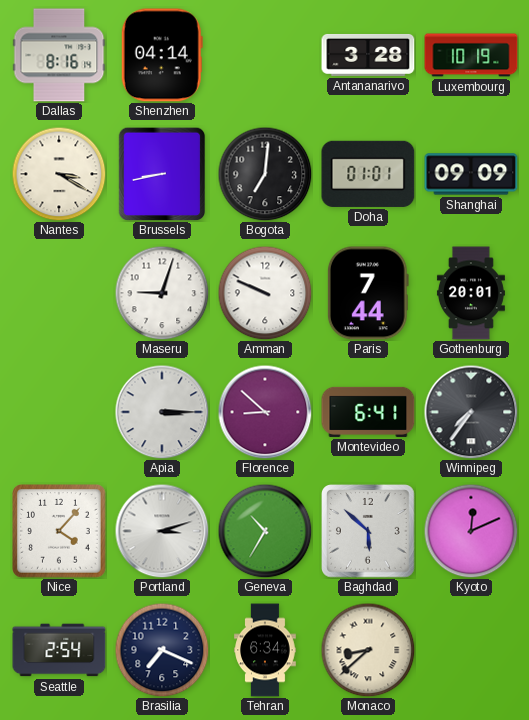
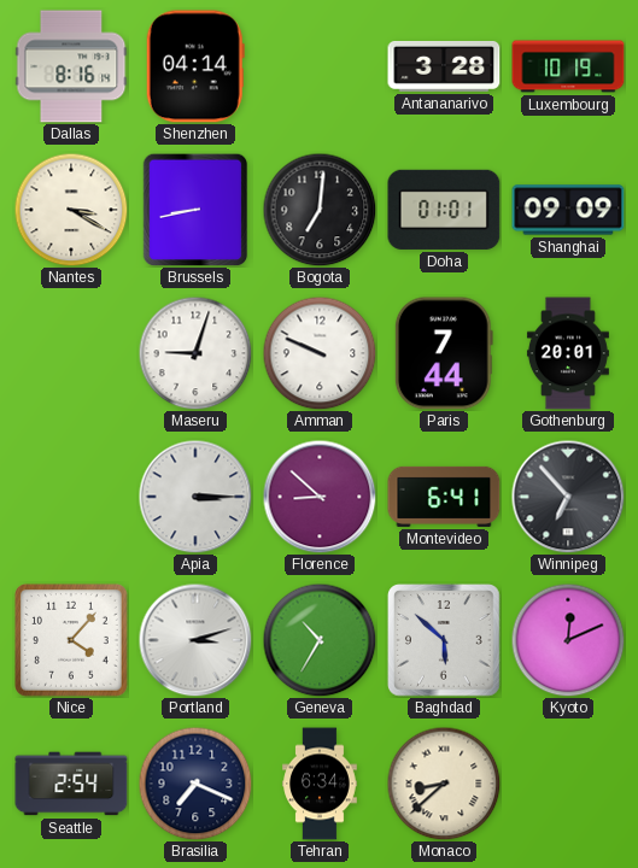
Winnipeg: 7:36 -> 6:53 (568, 497)
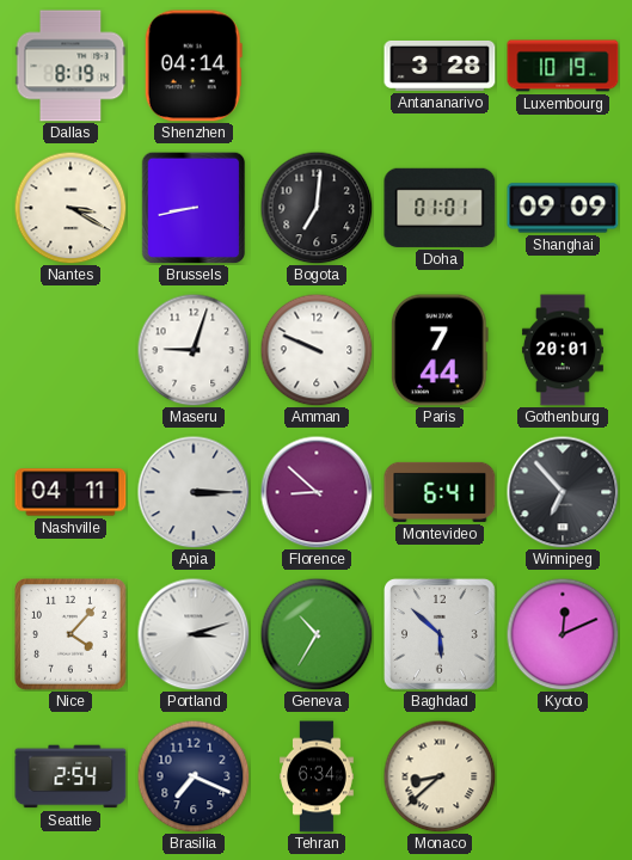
Dallas: 8:16 -> 8:19 (70, 66)
Nashville: none -> 04:11 (70, 492)
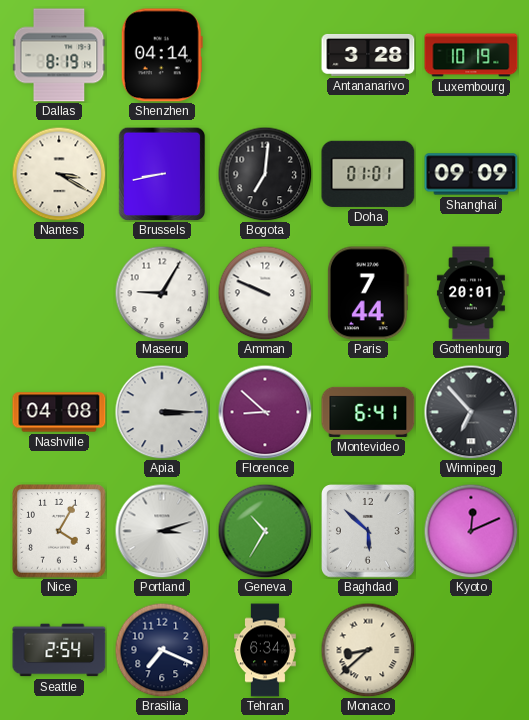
Maseru: 9:03 -> 9:05 (162, 293)
Nashville: 04:11 -> 04:08 (59, 412)
Nice: 4:07 -> 4:05 (60, 532)
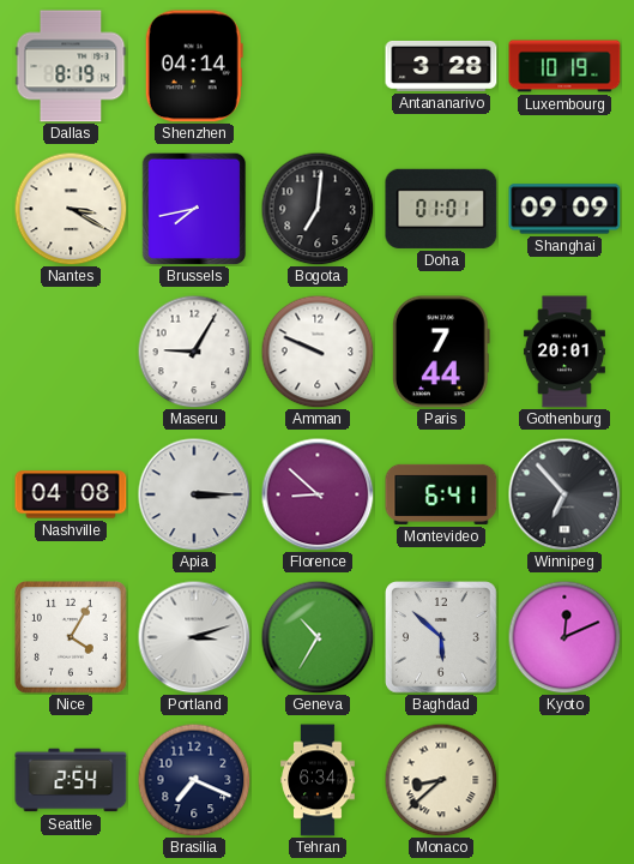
Brussels: 8:43 -> 7:43 (194, 209)
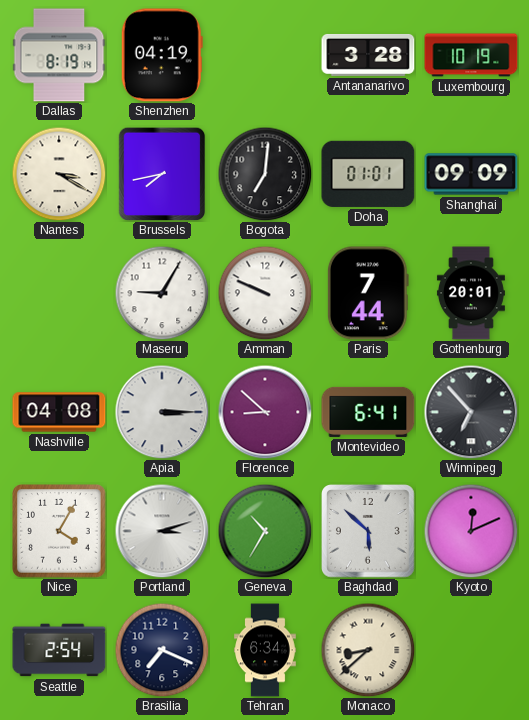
Shenzhen: 04:14 -> 04:19 (162, 55)
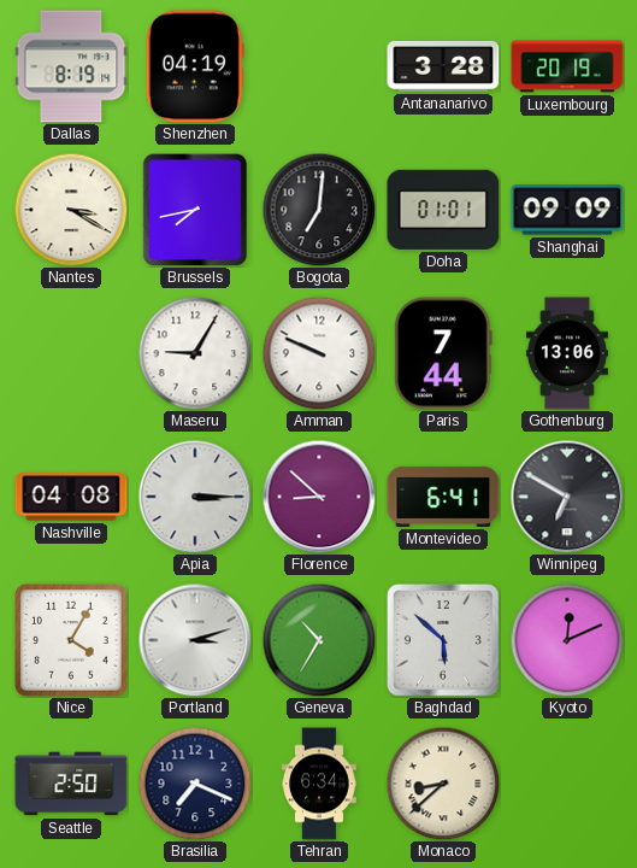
Luxembourg: 10:19 -> 20:19 (567, 66)
Gothenburg: 20:01 -> 13:06 (567, 353)
Winnipeg: 6:53 -> 6:50 (567, 497)
Seattle: 2:54 -> 2:50 (71, 784)
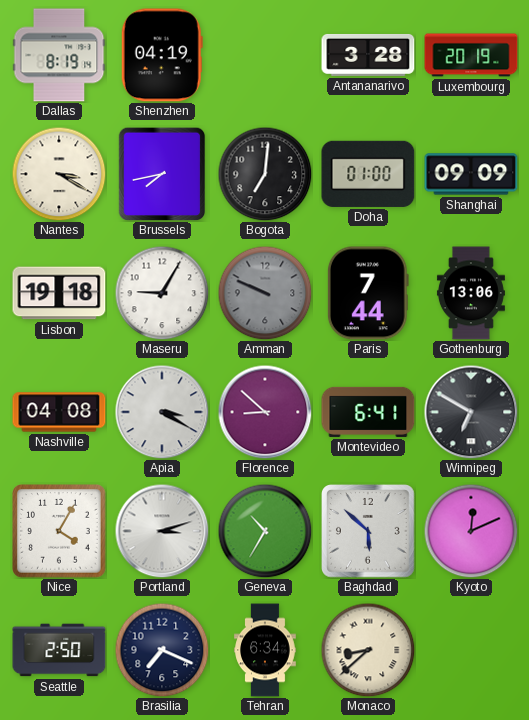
Doha: 01:01 -> 01:00 (368, 174)
Lisbon: none -> 19:18 (59, 293)
Amman dial: white -> grey (265, 293)
Apia: 3:15 -> 3:20 (162, 412)
